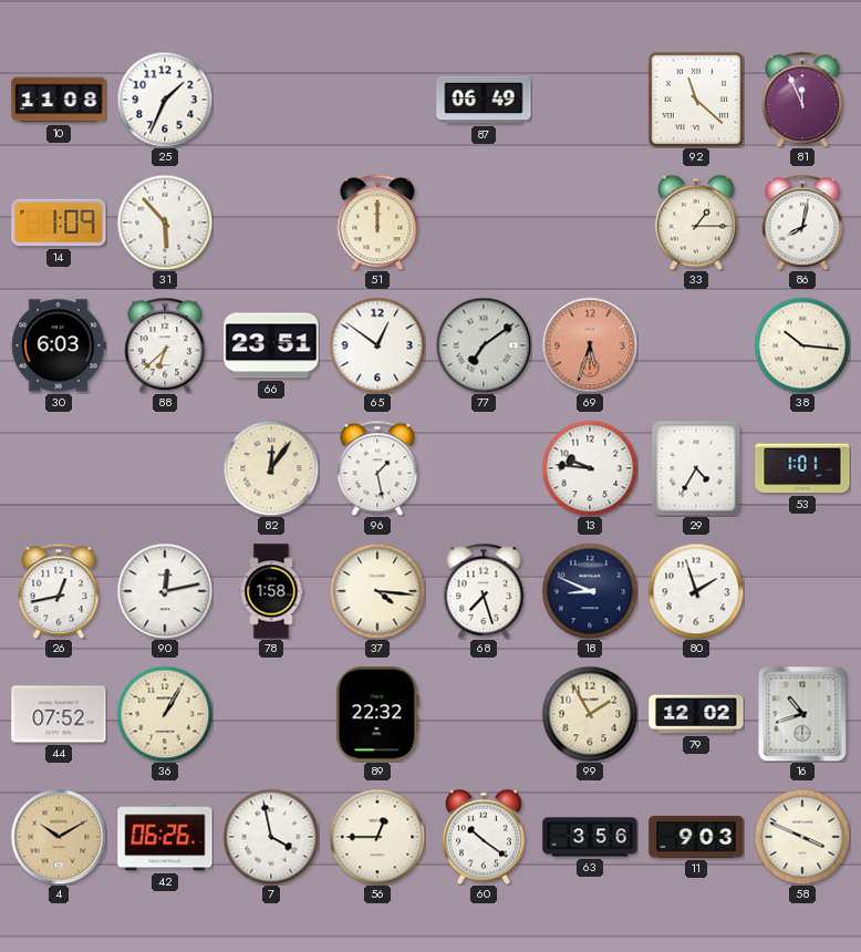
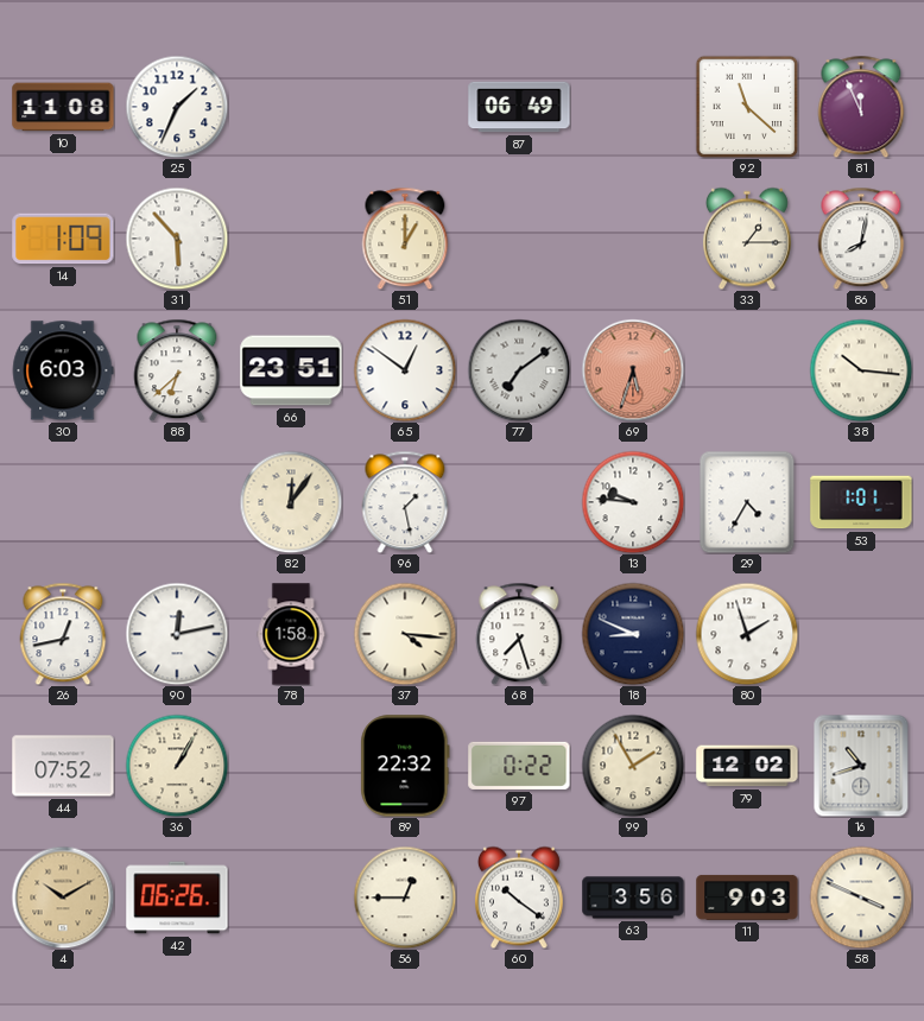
51: 12:00 -> 1:00 (405, 239)
97: none -> 0:22 (519, 766)
7: 3:58 -> none (271, 837)
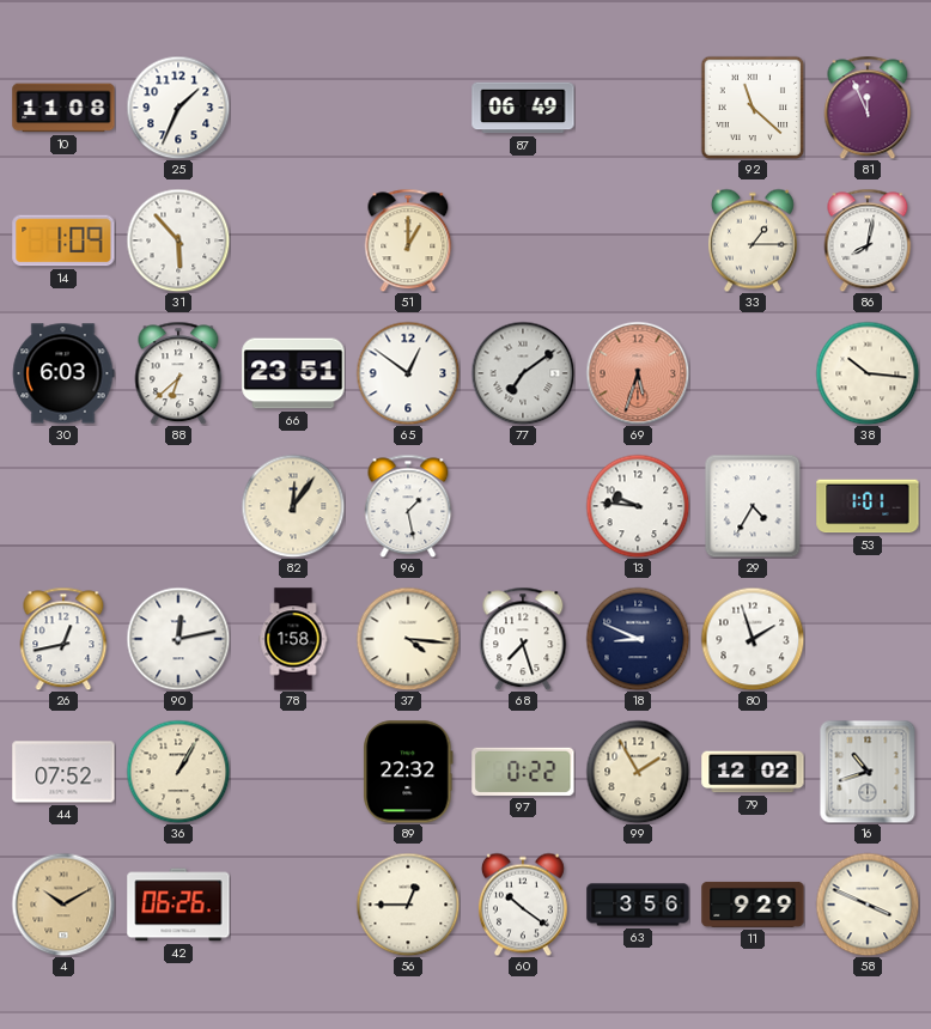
11: 9:03 -> 9:29 (753, 905)
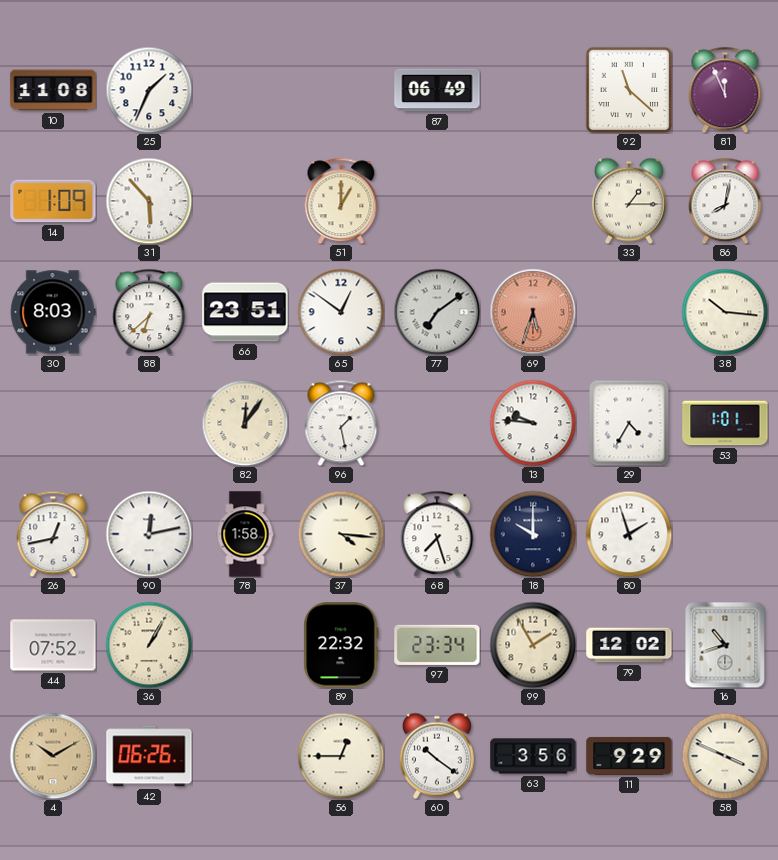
30: 6:03 -> 8:03 (53, 312)
18: 8:49 -> 10:00 (533, 534)
97: 0:22 -> 23:34 (437, 645)
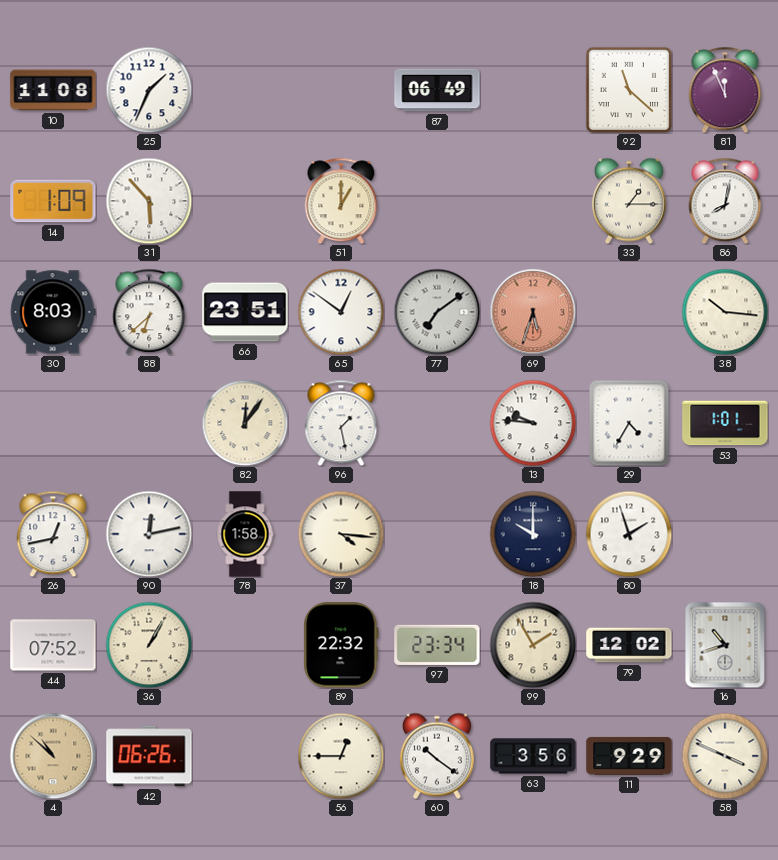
68: 7:27 -> none (437, 534)
4: 10:10 -> 10:52 (53, 756)
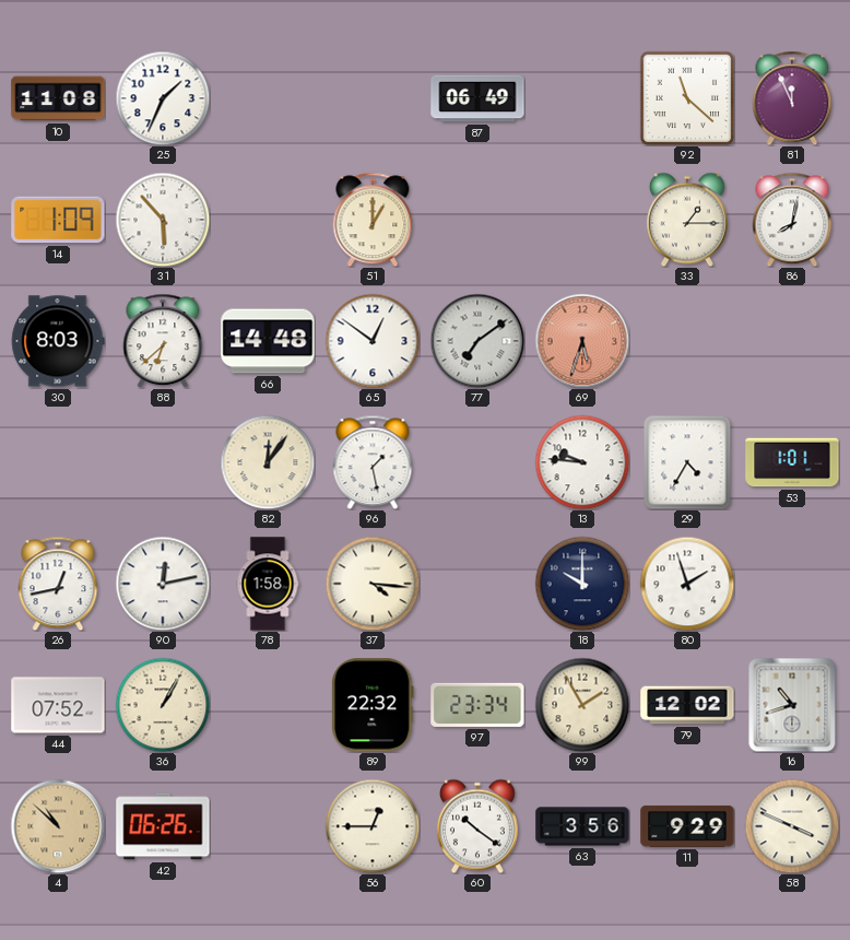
66: 23:51 -> 14:48 (268, 341)
38: 10:16 -> none (725, 312)
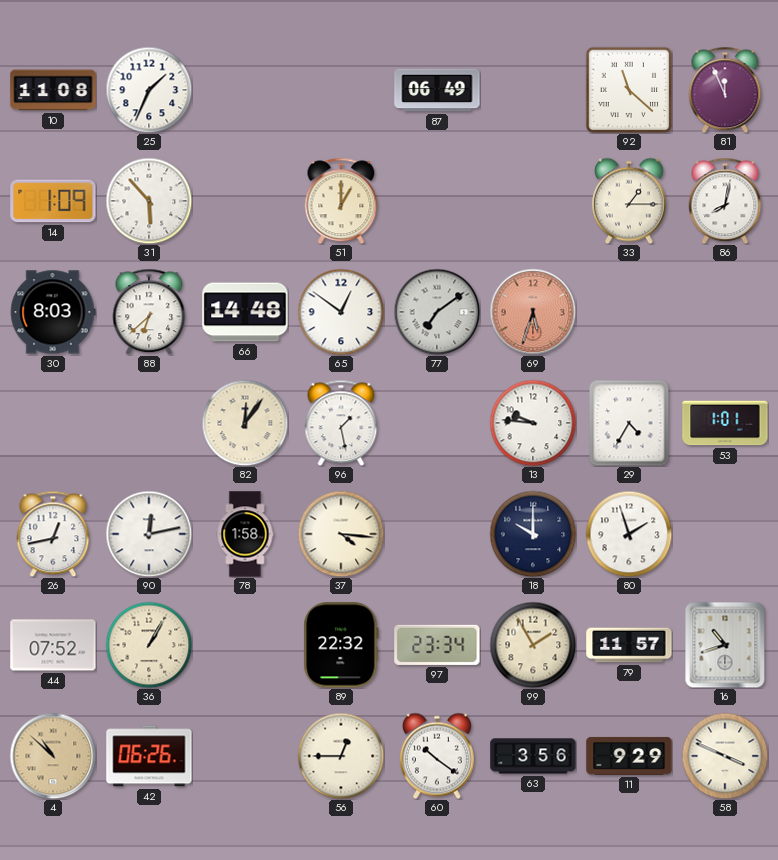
79: 12:02 -> 11:57 (629, 645)
